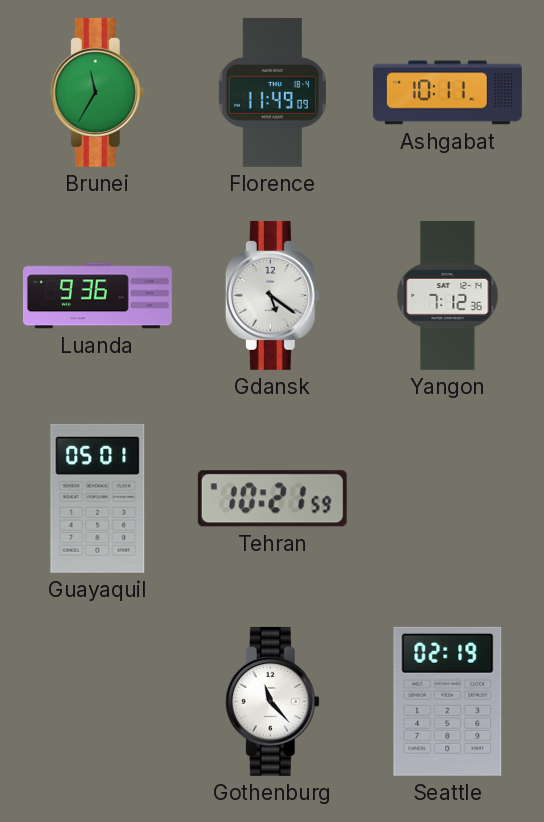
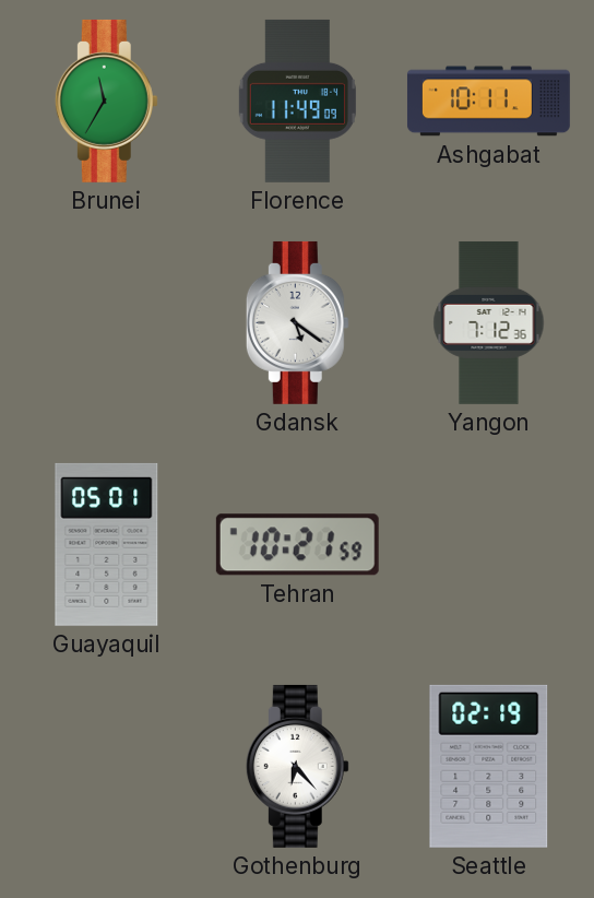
Luanda: 9:36 -> none (97, 296)
Gothenburg: 11:23 -> 6:23 (297, 766)
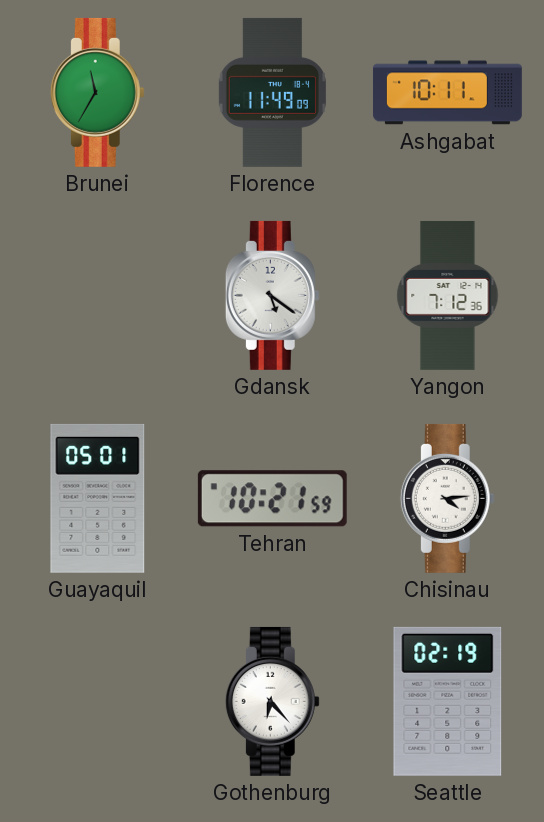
Chisinau: none -> 4:14 (447, 498)
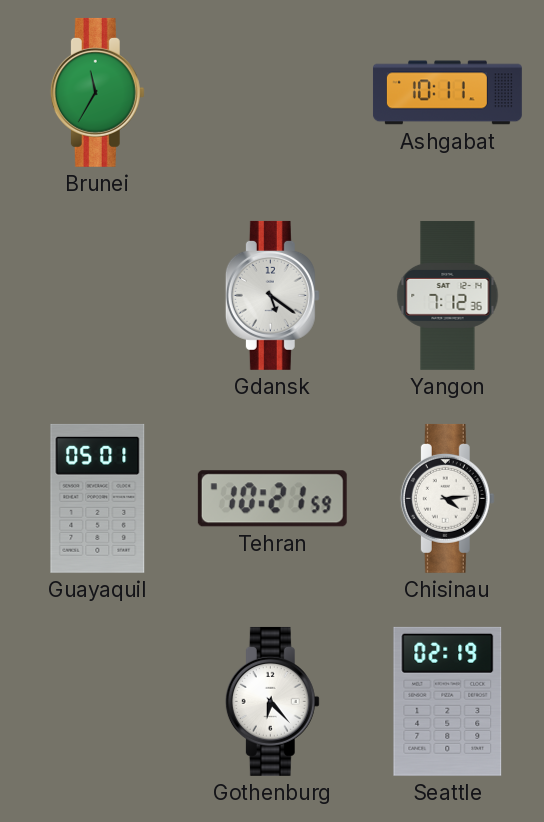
Florence: 11:49 -> none (272, 92)
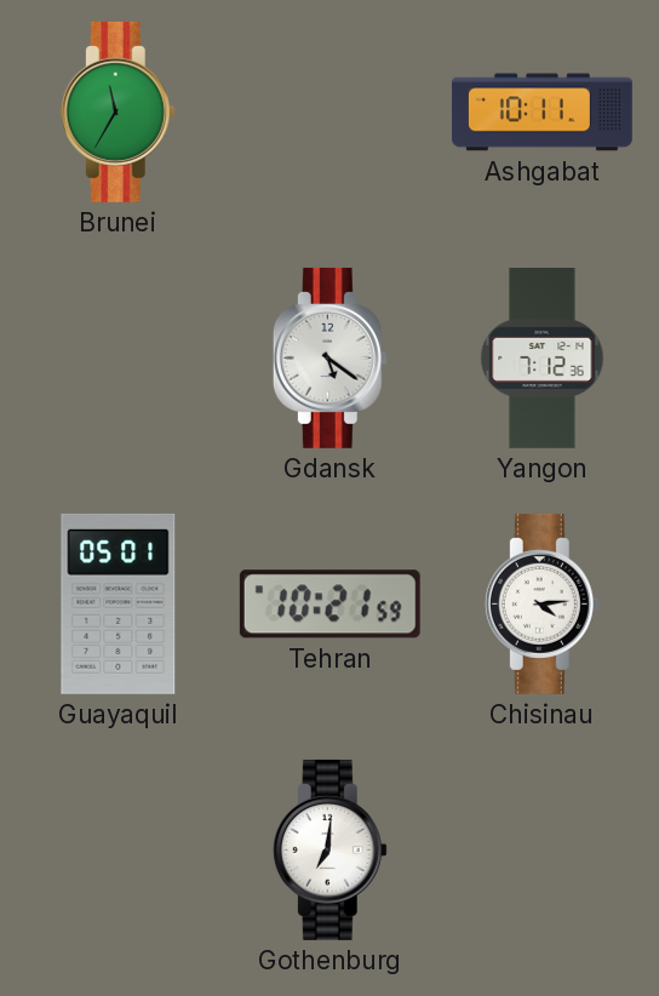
Gothenburg: 6:23 -> 7:01 (329, 849)
Seattle: 02:19 -> none (448, 701)
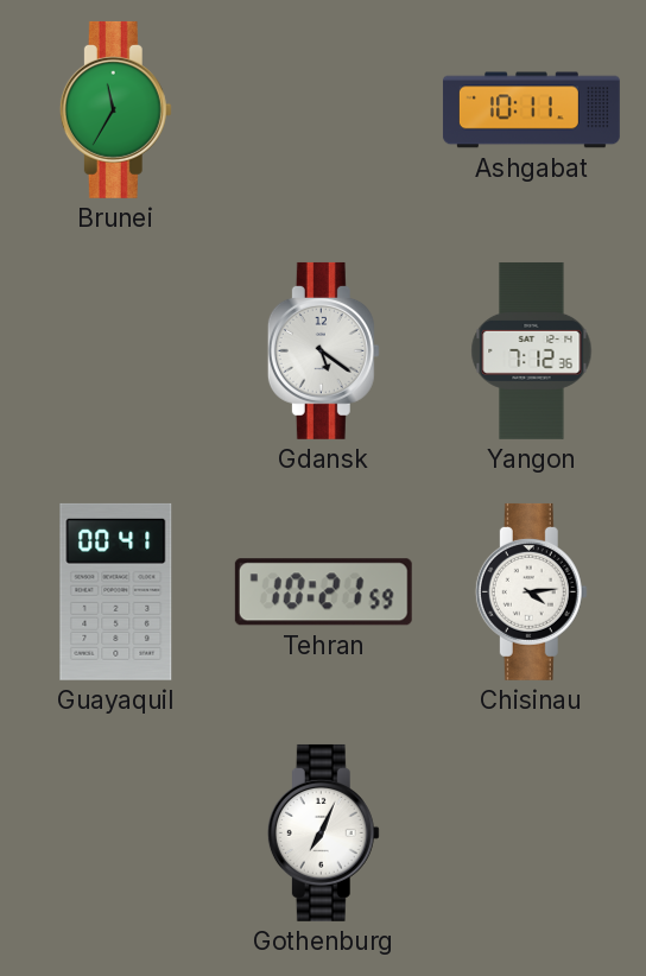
Guayaquil: 05:01 -> 00:41 (116, 591)
Gothenburg: 7:01 -> 7:04 (323, 832)
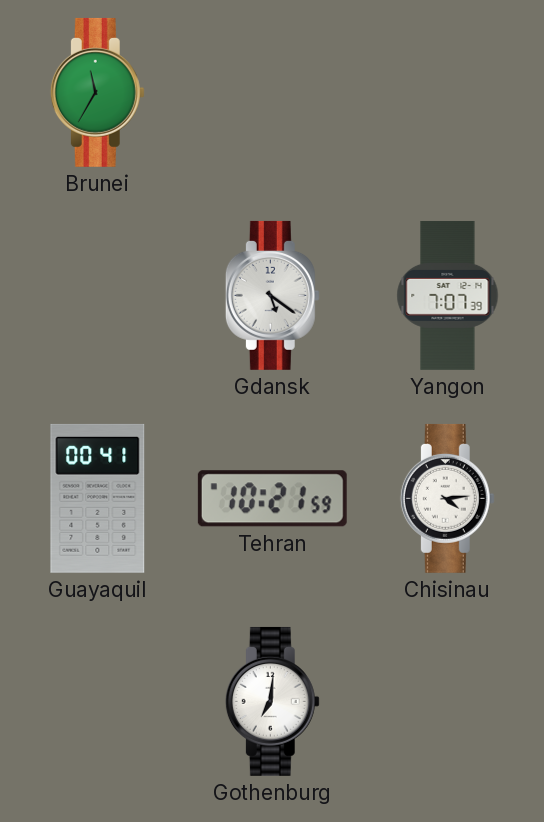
Ashgabat: 10:11 -> none (531, 110)
Yangon: 7:12 -> 7:07 (448, 295)
Gothenburg: 7:04 -> 7:01 (272, 701)
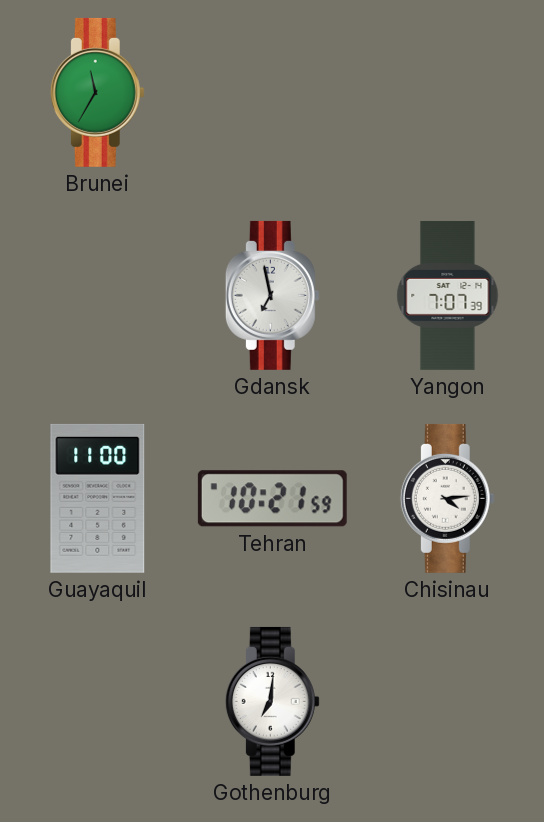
Gdansk: 5:21 -> 6:58 (272, 295)
Guayaquil: 00:41 -> 11:00 (98, 498)
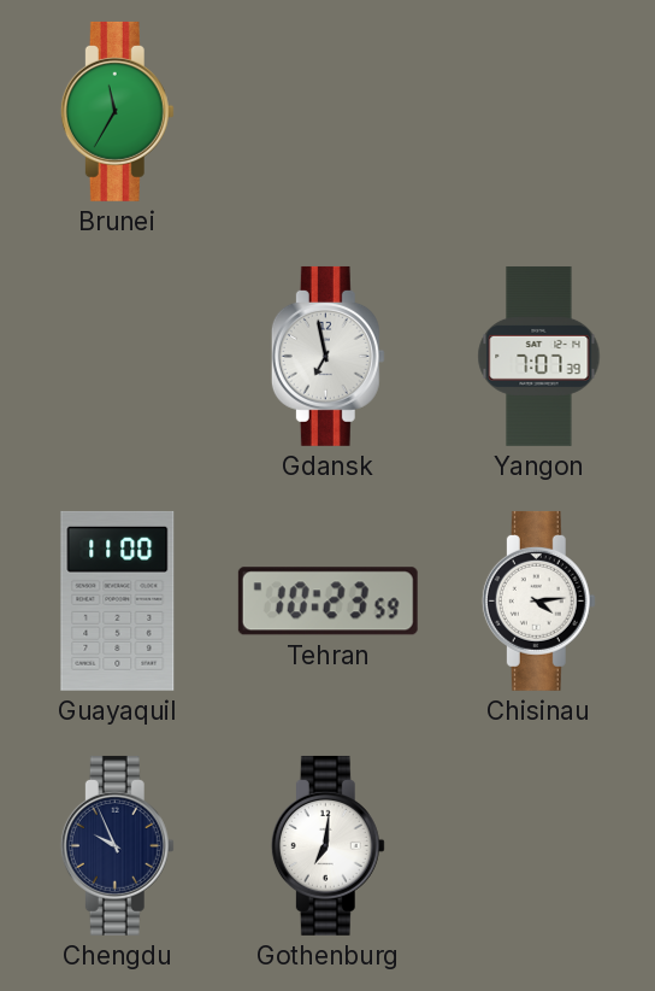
Tehran: 10:21 -> 10:23 (327, 602)
Chengdu: none -> 9:56 (117, 845)
